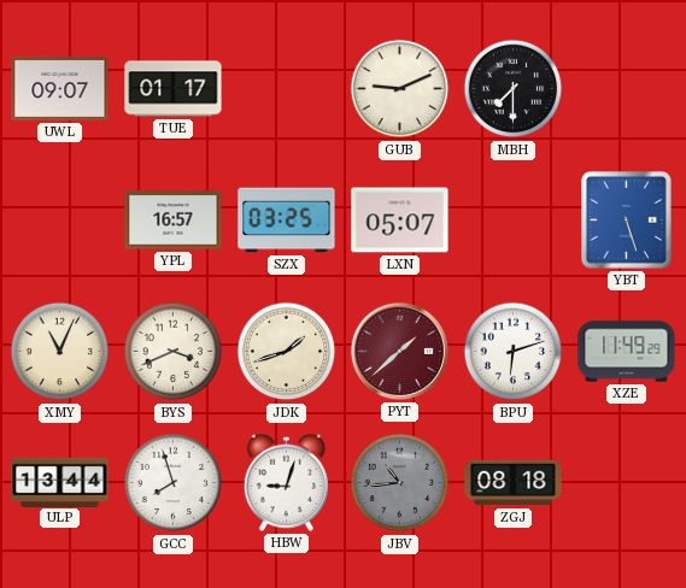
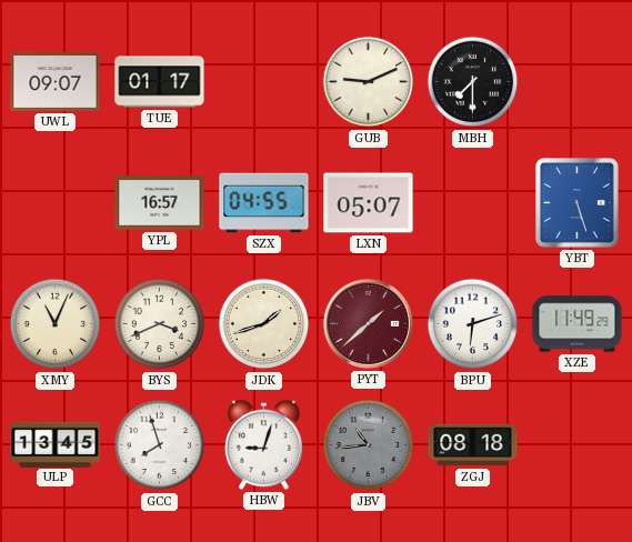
SZX: 03:25 -> 04:55 (264, 203)
ULP: 13:44 -> 13:45 (56, 444)
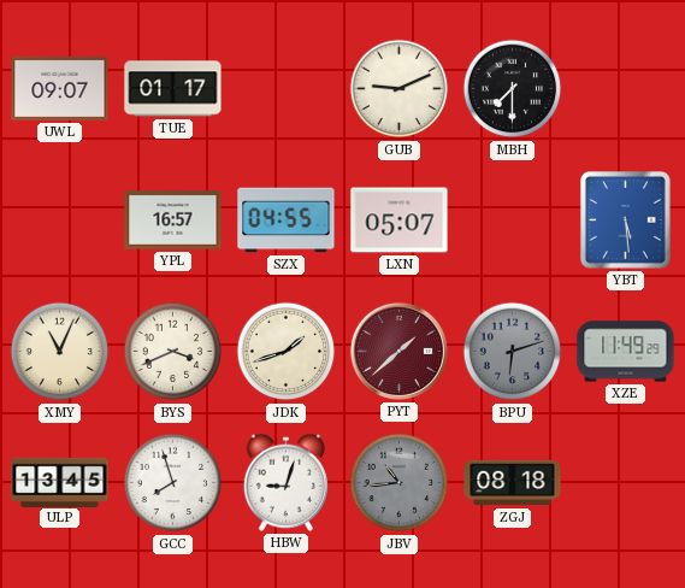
YBT: 5:27 -> 5:29 (626, 220)
BPU dial: white -> grey (513, 352)
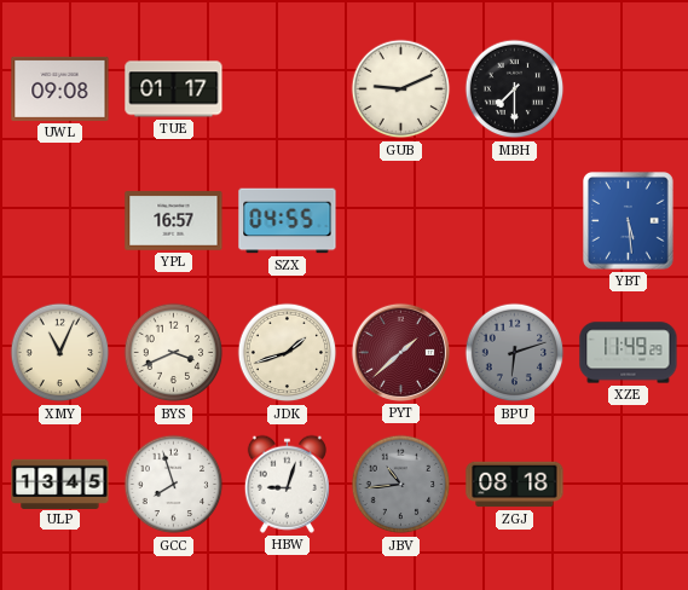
UWL: 09:07 -> 09:08 (60, 88)
LXN: 05:07 -> none (400, 220)
